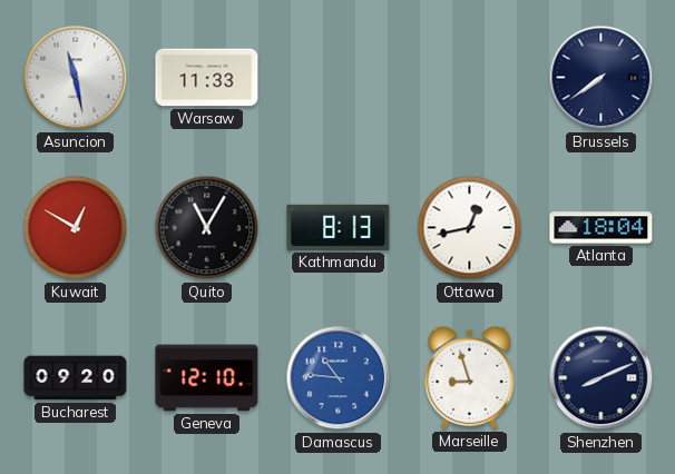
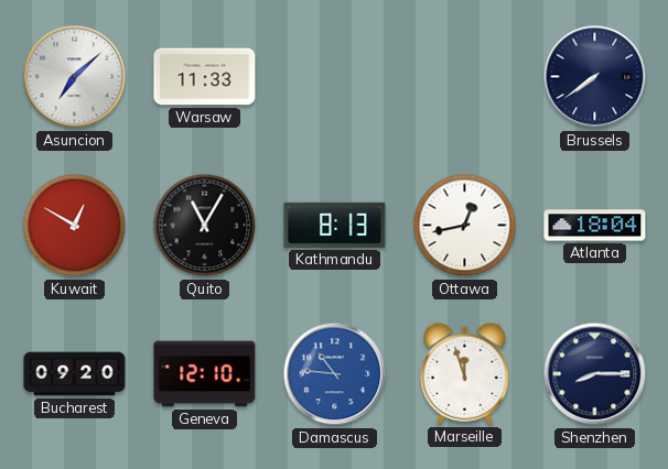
Asuncion: 11:28 -> 7:08 (75, 77)
Marseille: 8:57 -> 11:57 (465, 373)
Shenzhen: 8:11 -> 8:15 (595, 374)
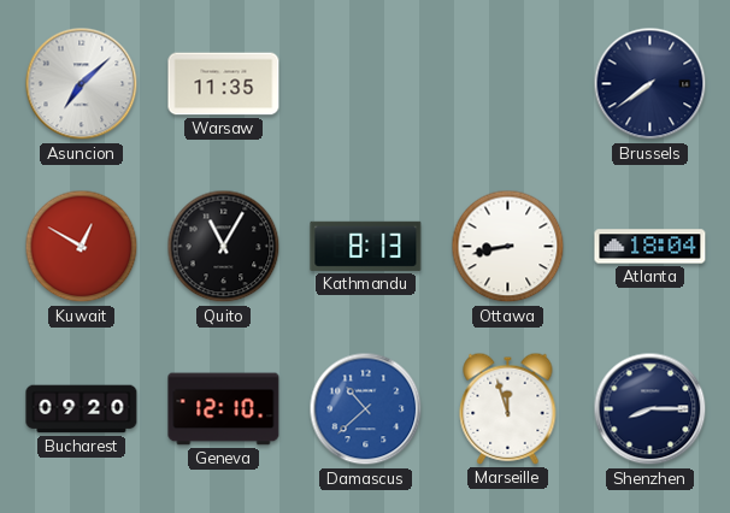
Warsaw: 11:33 -> 11:35 (224, 84)
Ottawa: 12:43 -> 8:43 (508, 247)
Damascus: 10:46 -> 10:38 (366, 409)
